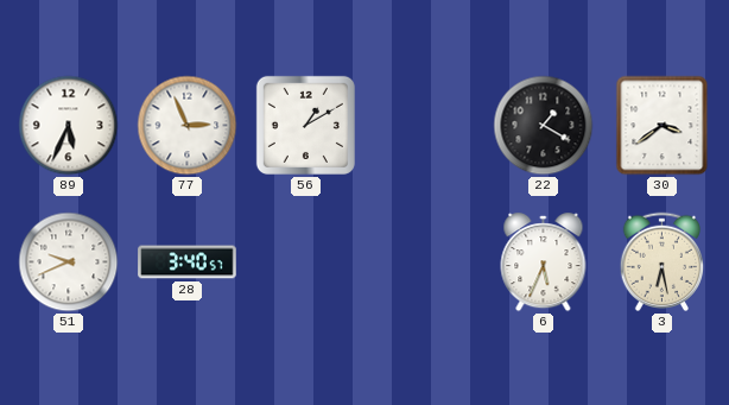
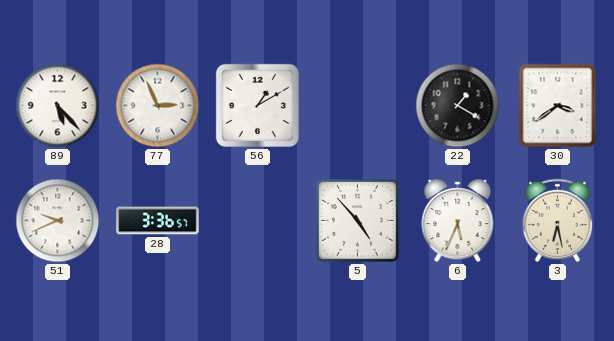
89: 5:34 -> 5:23 (58, 106)
28: 3:40 -> 3:36 (158, 221)
5: none -> 4:53 (357, 220)
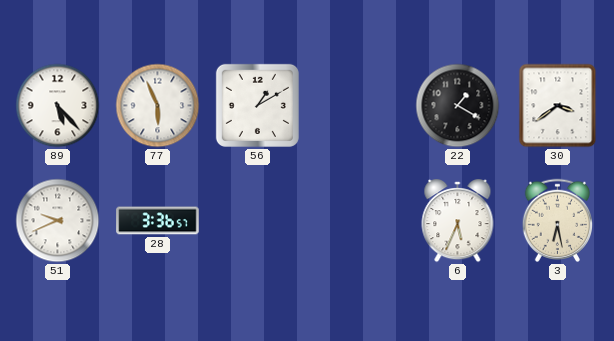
77: 2:56 -> 5:56 (158, 106)
5: 4:53 -> none (357, 220)
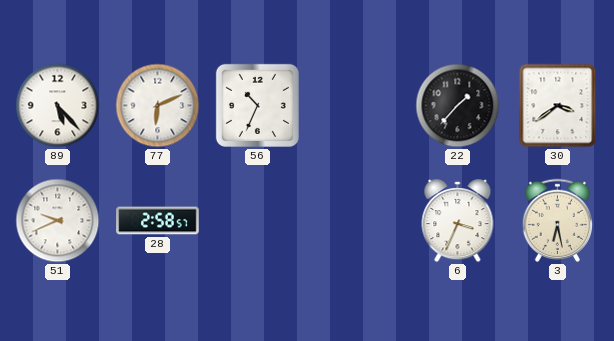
77: 5:56 -> 6:11 (158, 106)
56: 1:10 -> 10:34 (257, 105)
22: 1:20 -> 1:37 (458, 106)
28: 3:36 -> 2:58 (158, 221)
6: 5:34 -> 3:34 (458, 221)
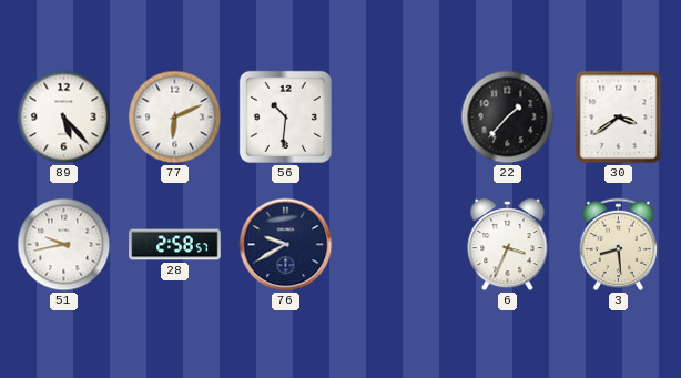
56: 10:34 -> 10:31 (285, 116)
51: 9:41 -> 9:43 (64, 245)
76: none -> 9:40 (286, 245)
3: 6:28 -> 8:29 (618, 244)
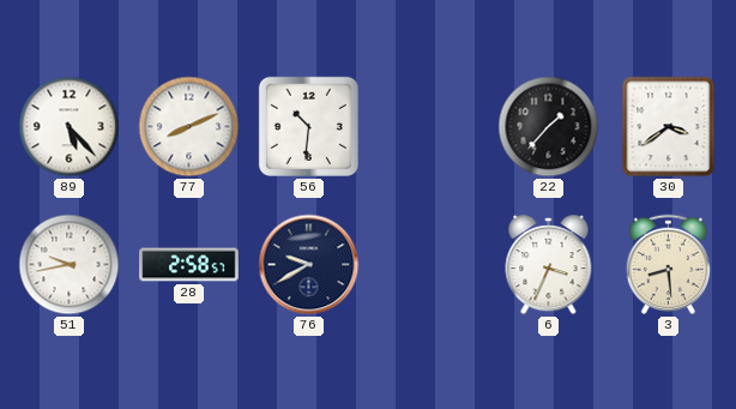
77: 6:11 -> 8:11 (189, 127)
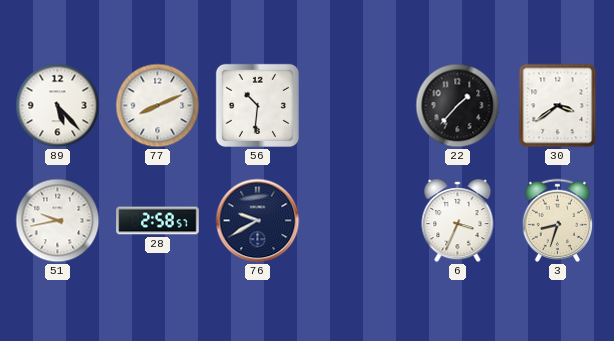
3: 8:29 -> 8:33 (557, 220)
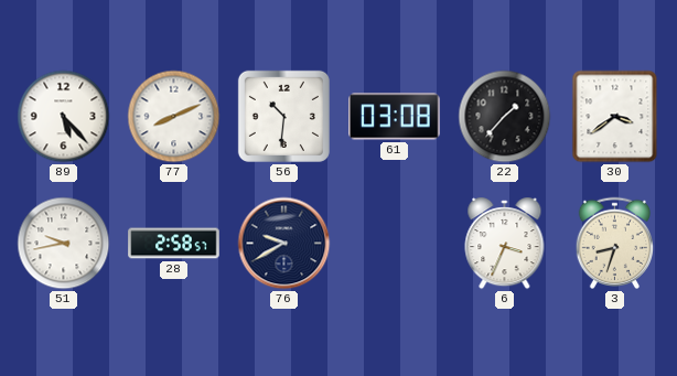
61: none -> 03:08 (395, 117)
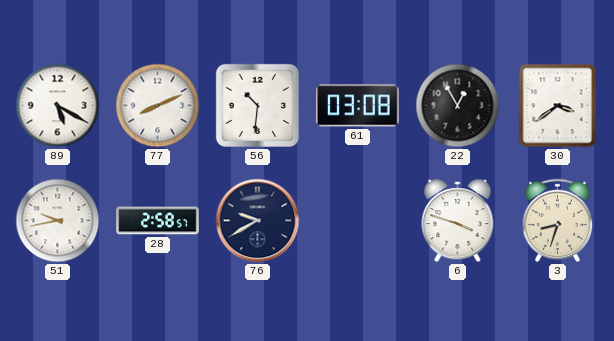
89: 5:23 -> 5:20 (58, 106)
22: 1:37 -> 12:55 (458, 106)
6: 3:34 -> 3:48 (458, 221)
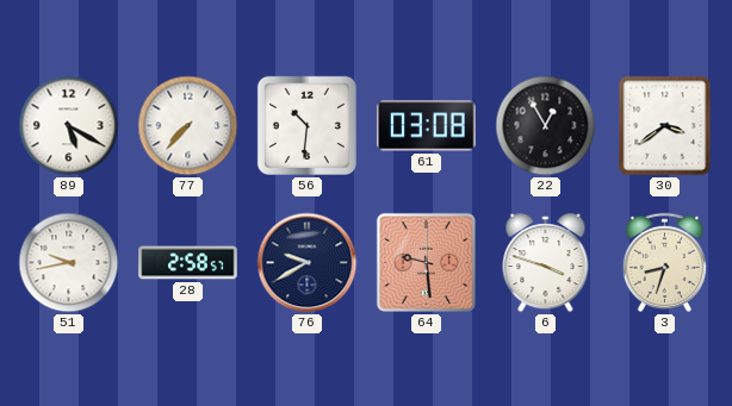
77: 8:11 -> 7:37 (188, 126)
64: none -> 9:29 (426, 262)
